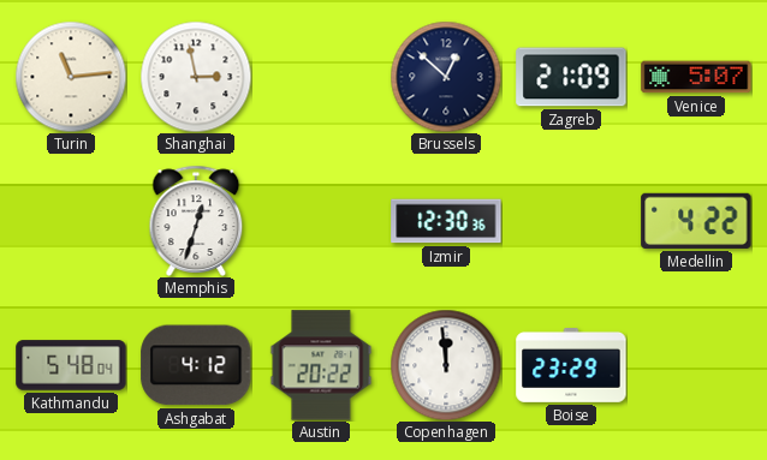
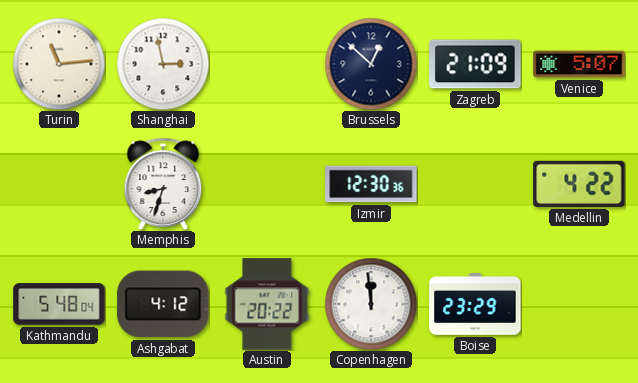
Memphis: 12:33 -> 8:33 (163, 184)
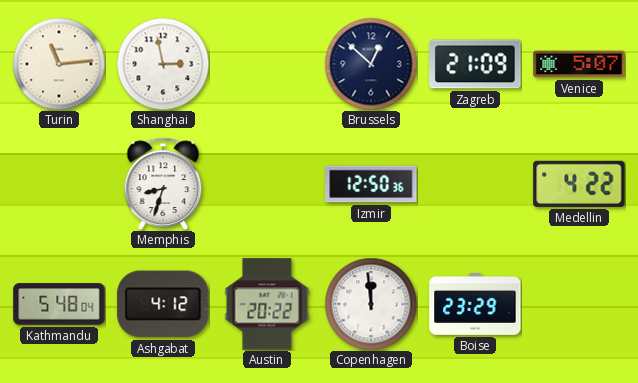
Izmir: 12:30 -> 12:50 (371, 184)
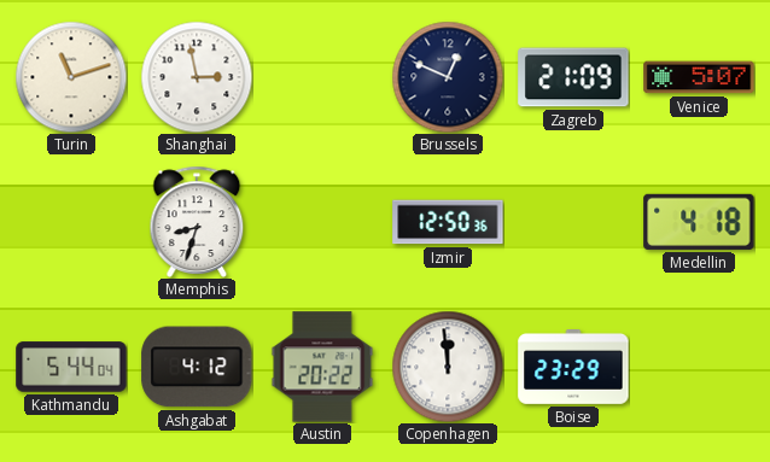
Turin: 11:14 -> 11:12 (71, 77)
Brussels: 12:52 -> 12:49 (448, 77)
Medellin: 4:22 -> 4:18 (699, 222)
Kathmandu: 5:48 -> 5:44 (71, 367)
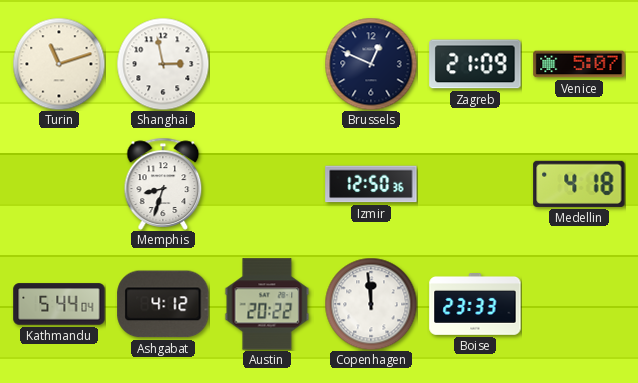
Boise: 23:29 -> 23:33 (475, 305)
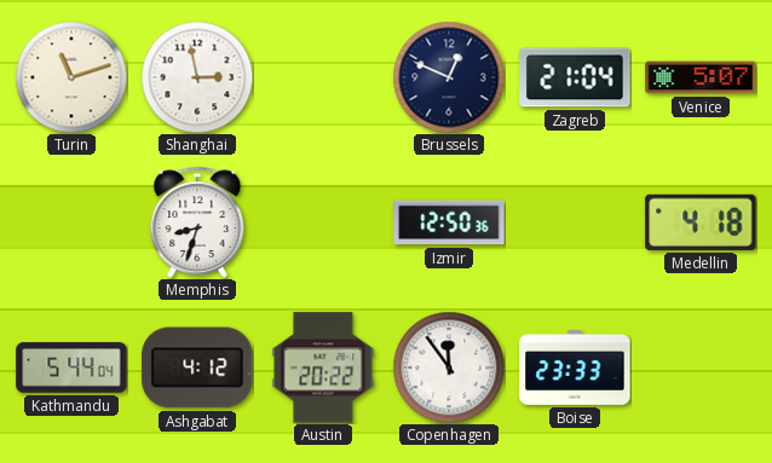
Zagreb: 21:09 -> 21:04 (575, 77)
Copenhagen: 11:59 -> 11:54 (449, 367)
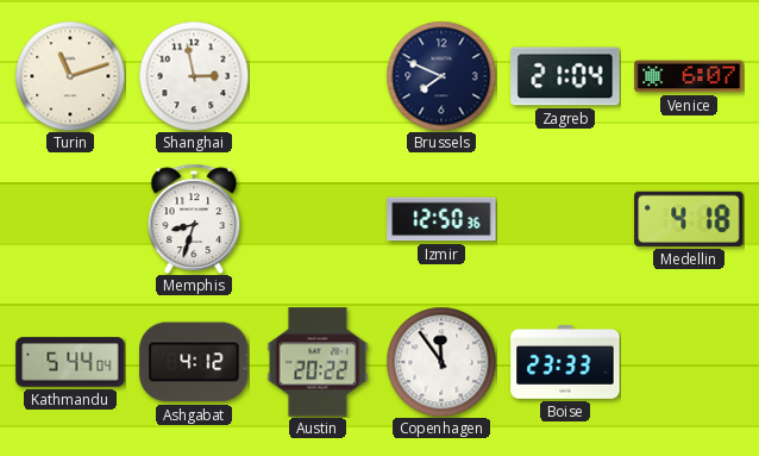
Brussels: 12:49 -> 7:49 (441, 76)
Venice: 5:07 -> 6:07 (689, 76)
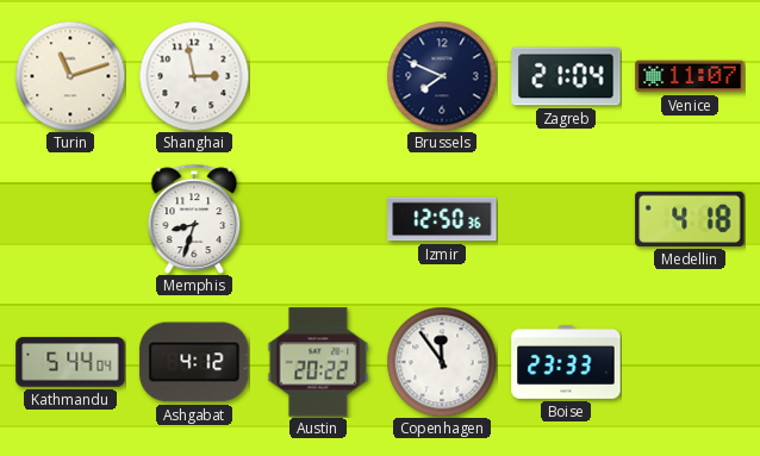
Venice: 6:07 -> 11:07 (690, 76)
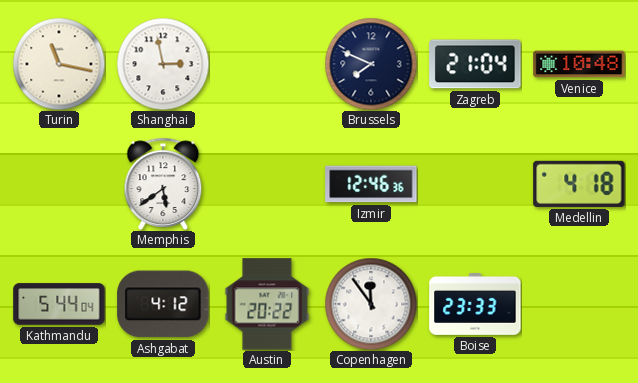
Turin: 11:12 -> 11:17 (59, 64)
Venice: 11:07 -> 10:48 (579, 64)
Memphis: 8:33 -> 5:39 (163, 184)
Izmir: 12:50 -> 12:46 (371, 184)
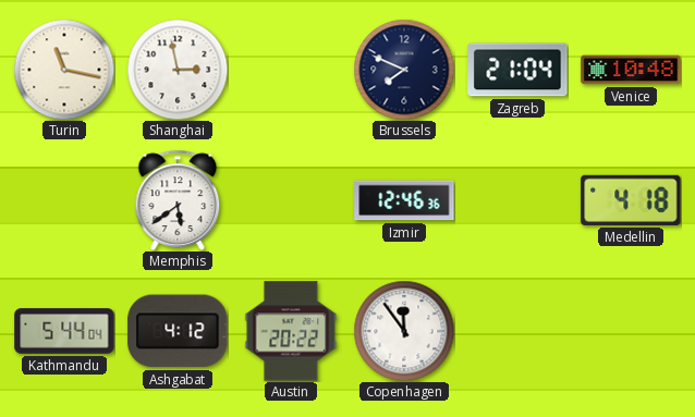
Boise: 23:33 -> none (475, 305)
